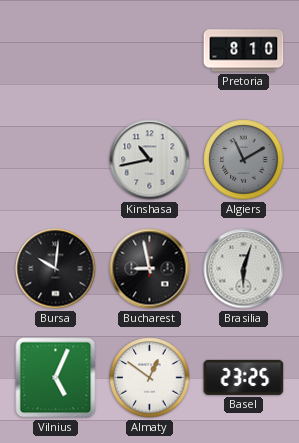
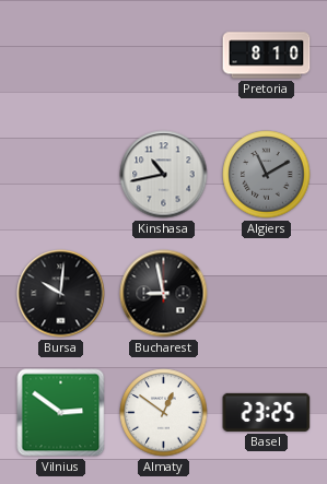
Brasilia: 6:03 -> none (244, 269)
Vilnius: 5:04 -> 2:51 (61, 413)
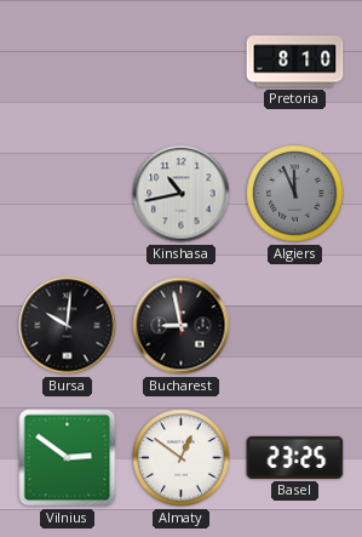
Algiers: 11:10 -> 11:56 (295, 194)
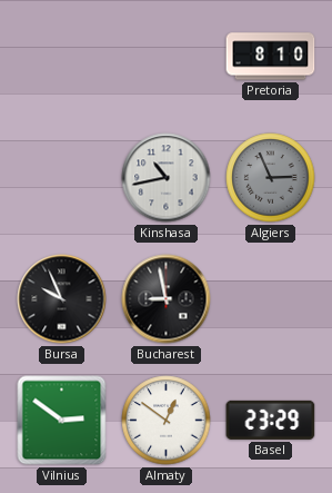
Algiers: 11:56 -> 2:56 (271, 178)
Bursa: 10:01 -> 9:56 (62, 299)
Basel: 23:25 -> 23:29 (271, 420)
